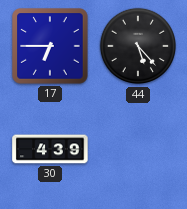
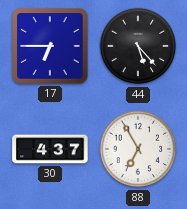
30: 4:39 -> 4:37 (50, 149)
88: none -> 6:55 (138, 149)
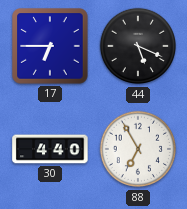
44: 5:23 -> 5:19 (138, 46)
30: 4:37 -> 4:40 (50, 149)
